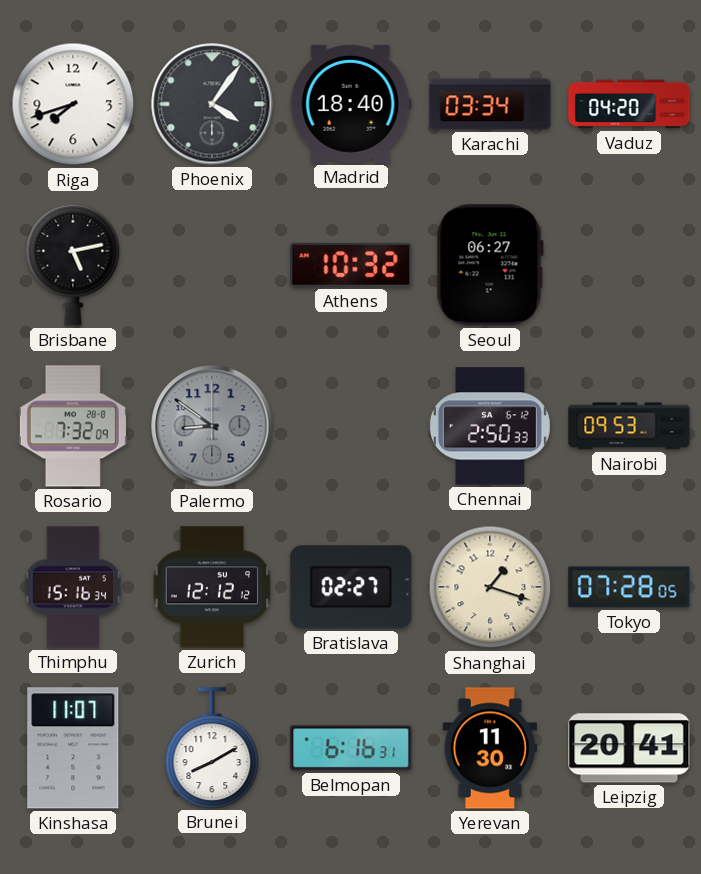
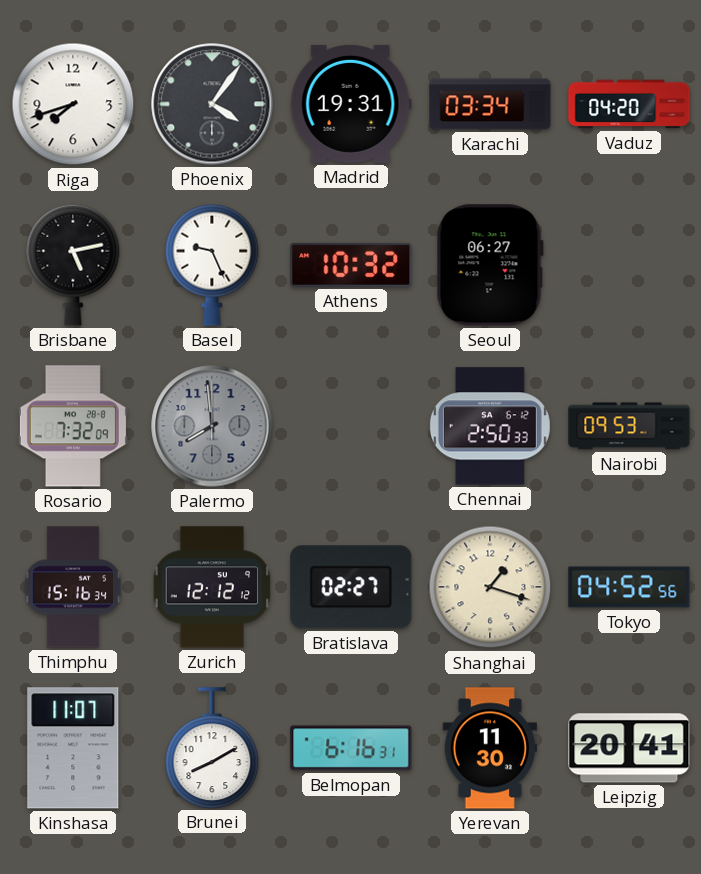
Madrid: 18:40 -> 19:31 (351, 104)
Basel: none -> 9:26 (212, 265)
Palermo: 8:51 -> 7:59 (212, 426)
Tokyo: 07:28 -> 04:52 (629, 587)
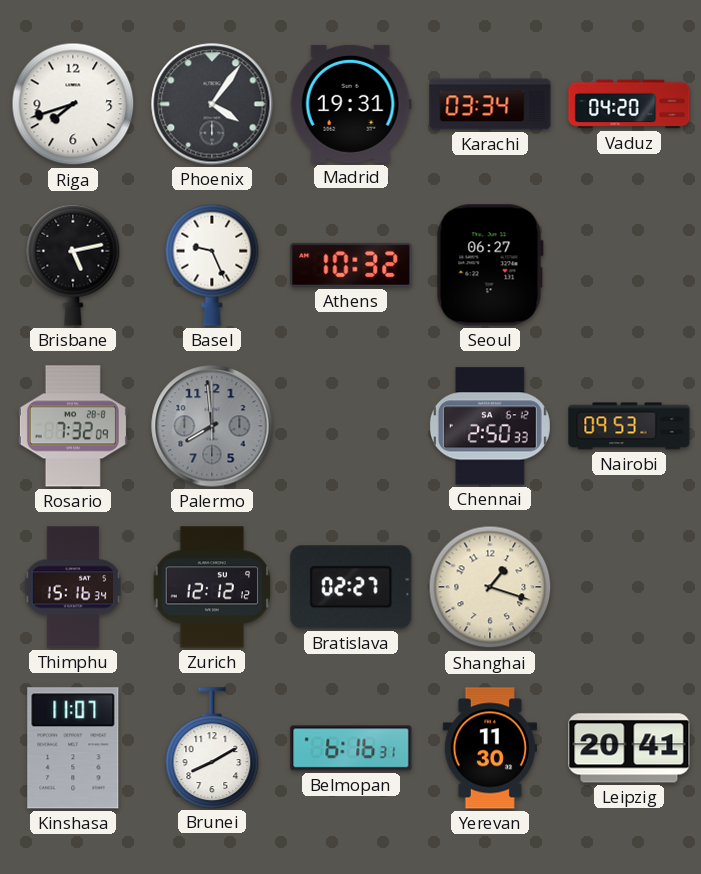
Tokyo: 04:52 -> none (629, 587)
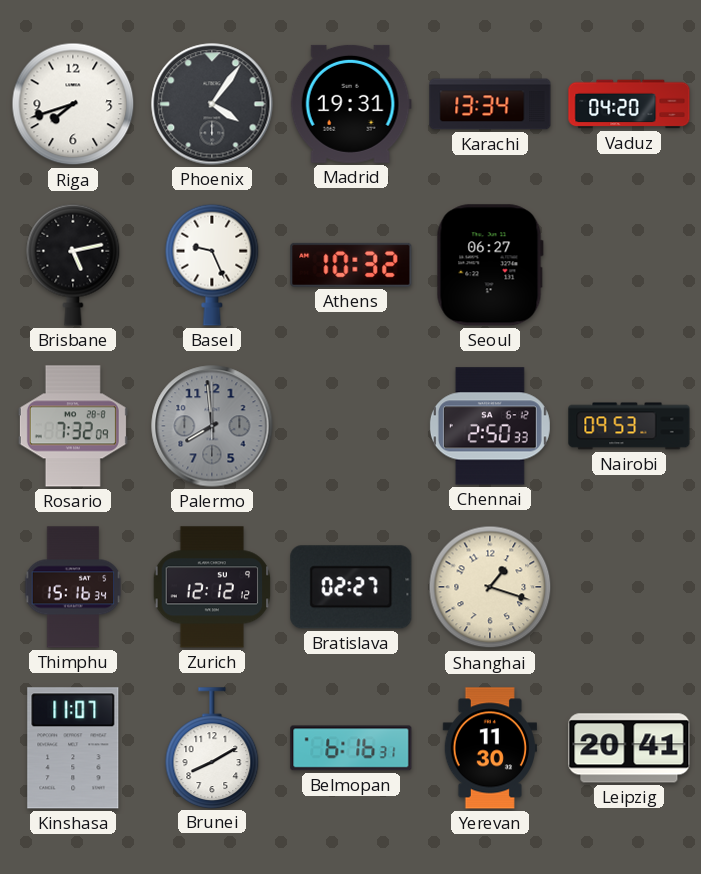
Karachi: 03:34 -> 13:34 (490, 104)
